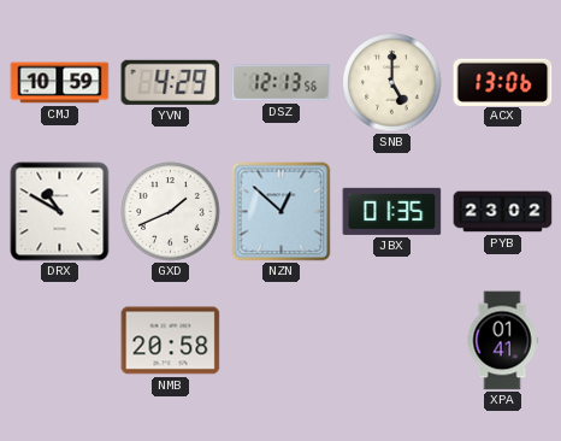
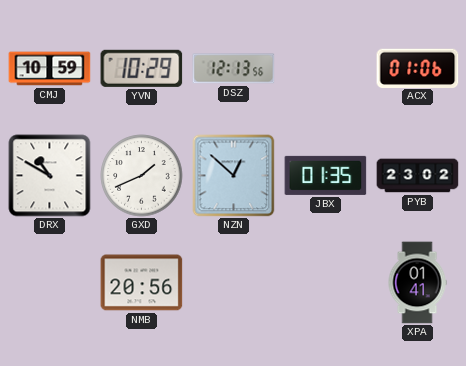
YVN: 4:29 -> 10:29 (142, 68)
SNB: 5:00 -> none (392, 83)
ACX: 13:06 -> 01:06 (418, 68)
NMB: 20:58 -> 20:56 (142, 283)
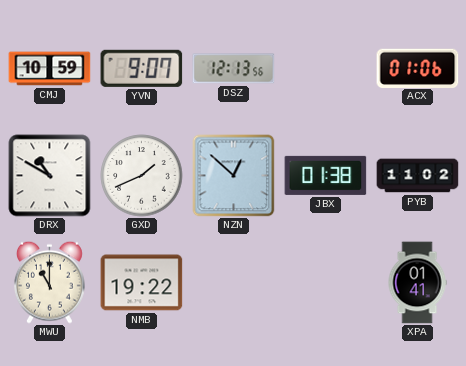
YVN: 10:29 -> 9:07 (142, 68)
JBX: 01:35 -> 01:38 (326, 175)
PYB: 23:02 -> 11:02 (418, 176)
MWU: none -> 11:00 (49, 282)
NMB: 20:56 -> 19:22 (142, 283)
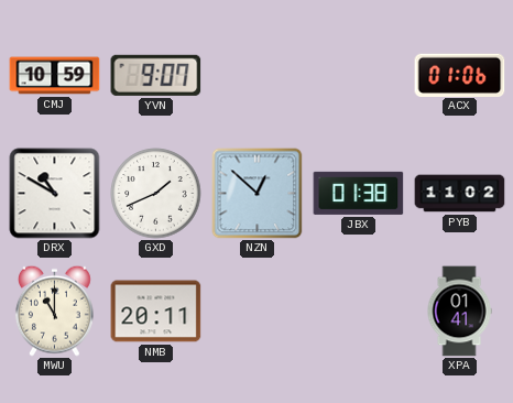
DSZ: 12:13 -> none (234, 69)
NMB: 19:22 -> 20:11 (156, 312)
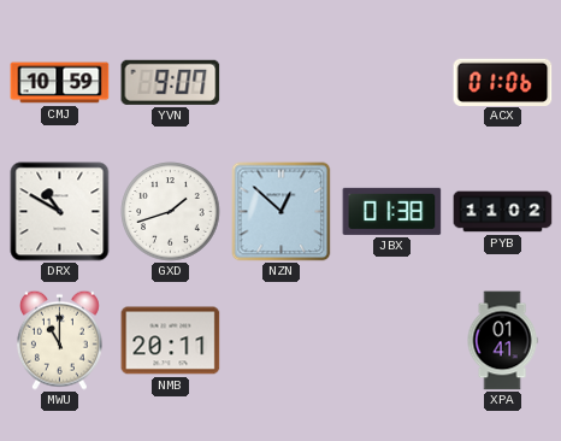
GXD: 1:41 -> 1:42 (171, 212)
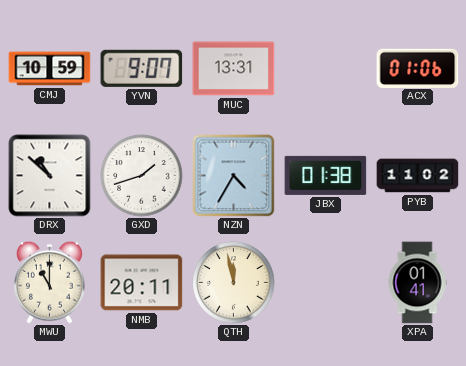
MUC: none -> 13:31 (234, 69)
DRX: 10:50 -> 10:52 (50, 176)
NZN: 12:52 -> 4:35 (234, 176)
QTH: none -> 11:58 (234, 283)
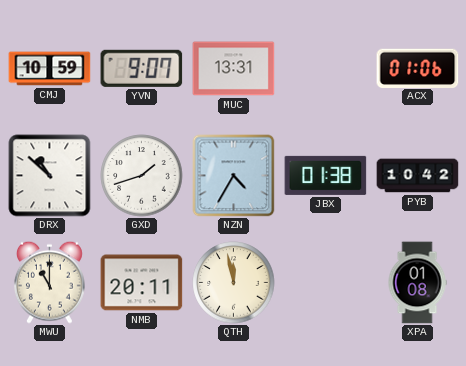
PYB: 11:02 -> 10:42 (418, 176)
XPA: 01:41 -> 01:08 (417, 283)
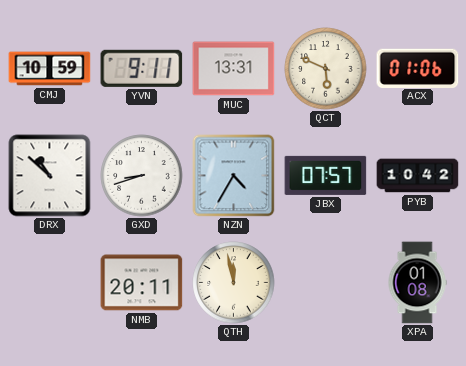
YVN: 9:07 -> 9:11 (142, 68)
QCT: none -> 5:49 (326, 69)
GXD: 1:42 -> 8:42 (142, 176)
JBX: 01:38 -> 07:57 (326, 175)
MWU: 11:00 -> none (49, 282)
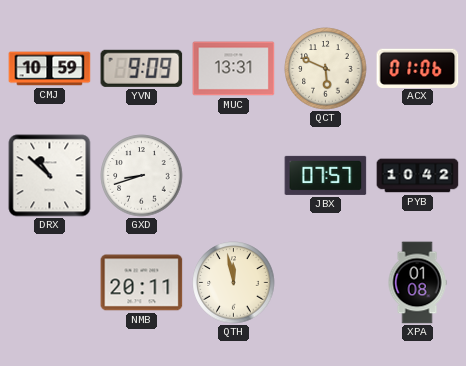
YVN: 9:11 -> 9:09 (142, 68)
NZN: 4:35 -> none (234, 176)
